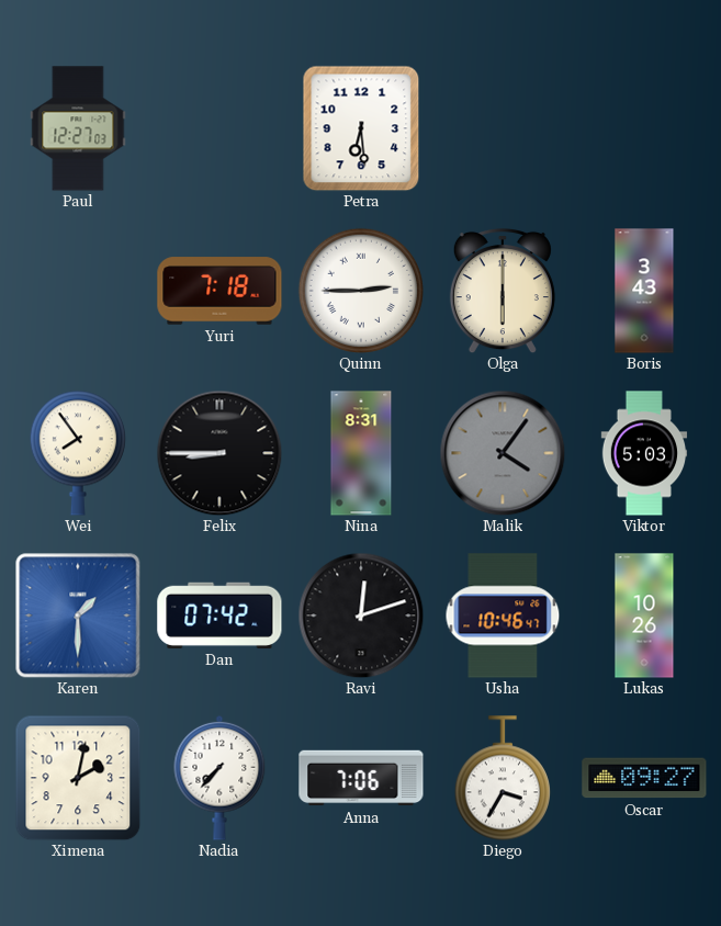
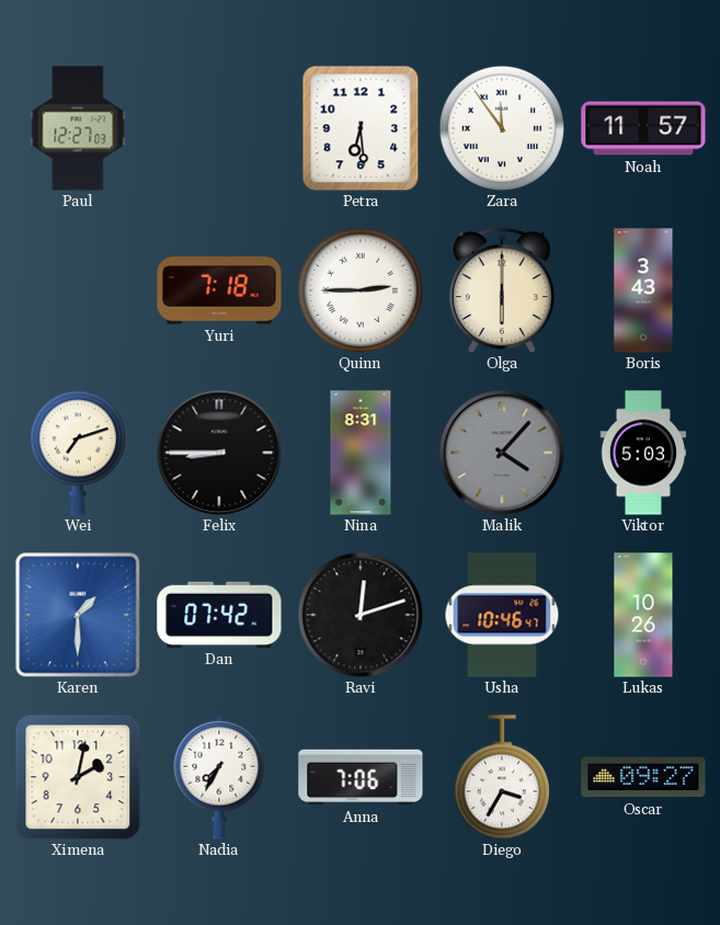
Zara: none -> 11:54 (501, 127)
Noah: none -> 11:57 (643, 128)
Wei: 7:54 -> 7:12 (78, 453)
Malik: 4:06 -> 4:07 (502, 453)
Nadia: 7:37 -> 7:35 (219, 777)
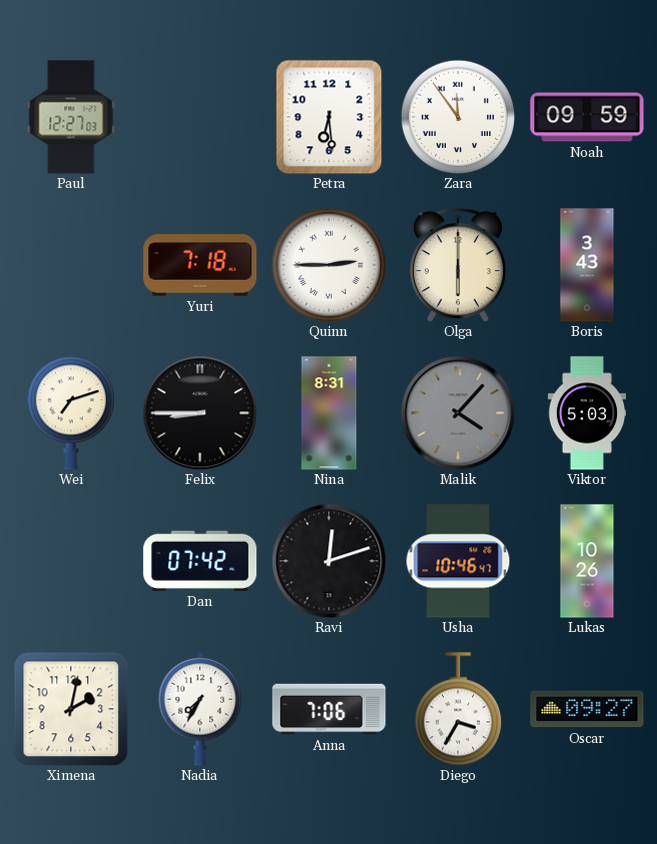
Noah: 11:57 -> 09:59 (587, 117)
Karen: 1:30 -> none (78, 615)
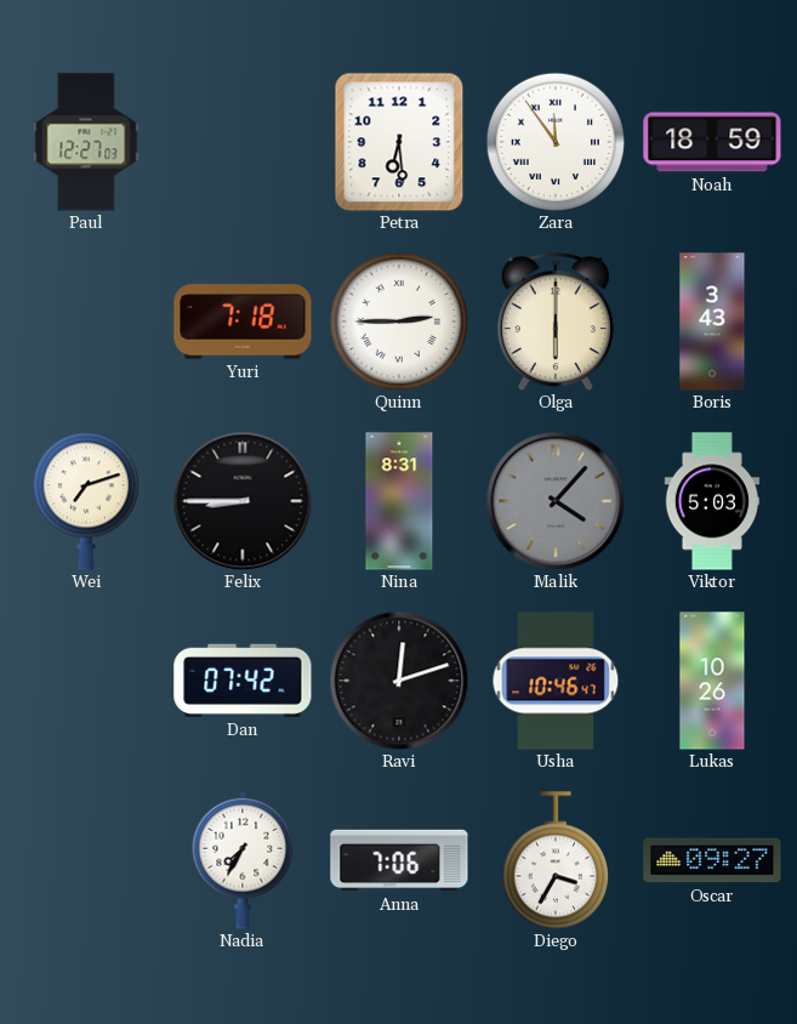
Noah: 09:59 -> 18:59 (712, 142)
Ximena: 2:02 -> none (71, 709)
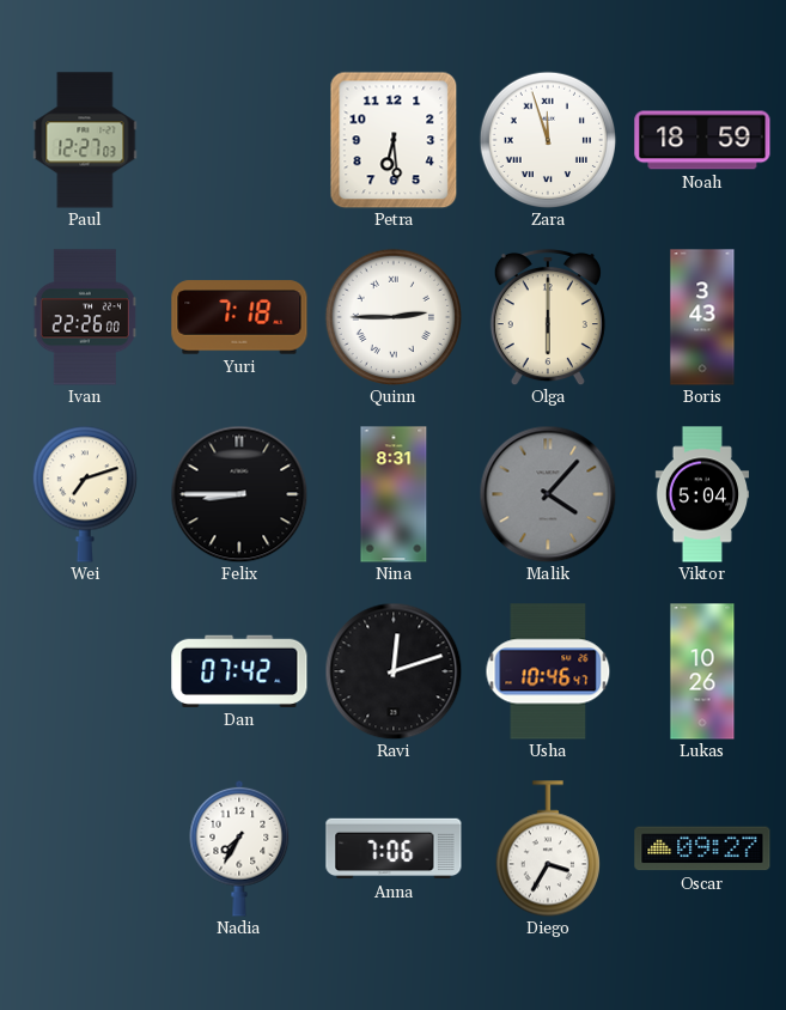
Zara: 11:54 -> 11:57 (547, 139)
Ivan: none -> 22:26 (85, 317)
Viktor: 5:03 -> 5:04 (702, 494)
